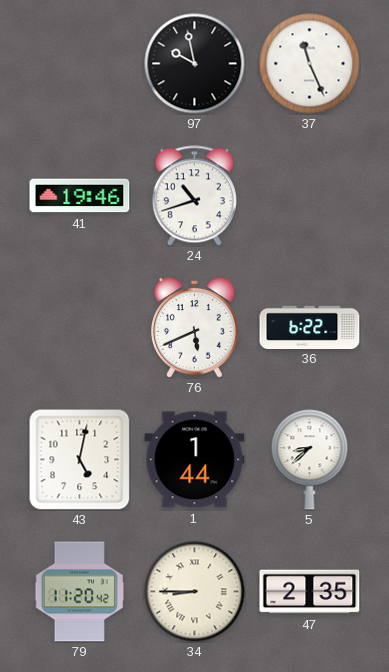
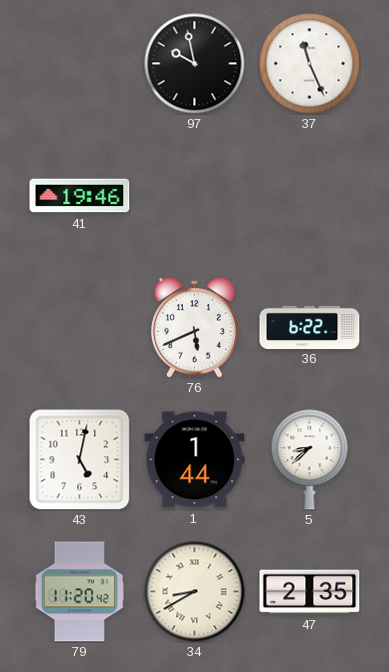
24: 10:42 -> none (194, 196)
34: 8:45 -> 8:40 (195, 592)
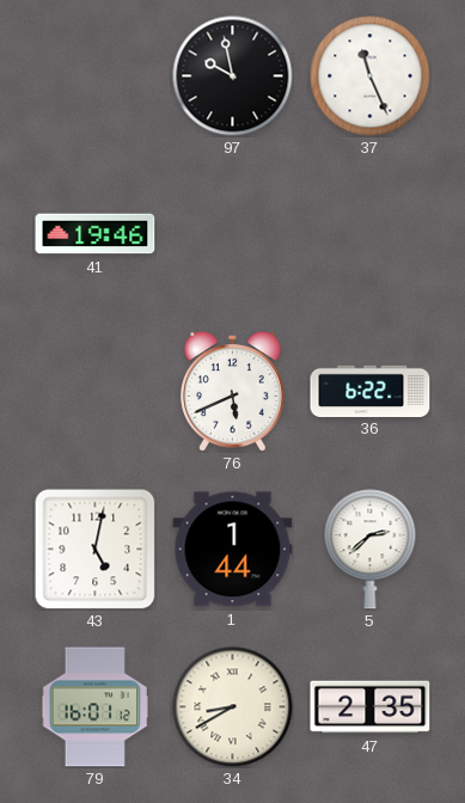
5: 8:38 -> 2:38 (371, 550)
79: 11:20 -> 16:01 (94, 707)
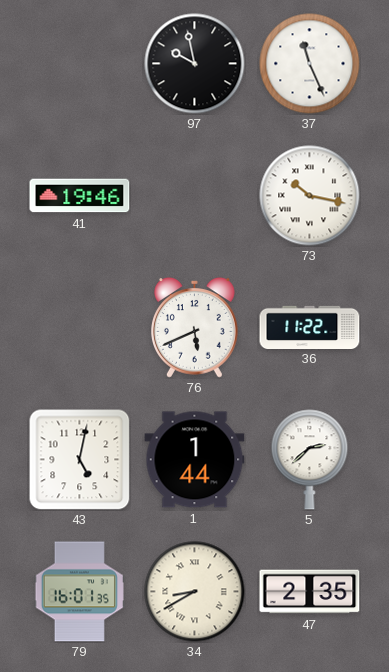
73: none -> 10:17 (310, 196)
36: 6:22 -> 11:22 (310, 327)
79: 16:01:12 -> 16:01:35 (79, 592)
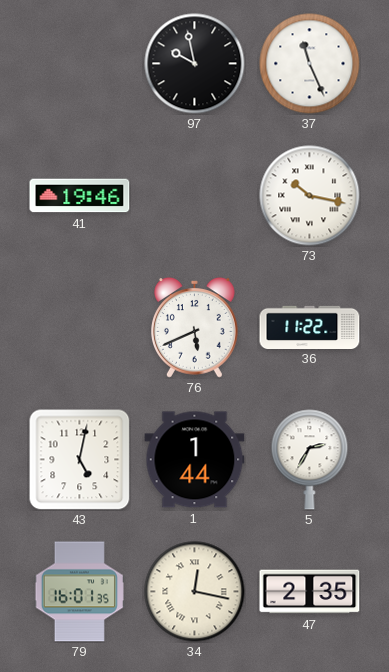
5: 2:38 -> 2:35 (310, 460)
34: 8:40 -> 12:17 (195, 592)
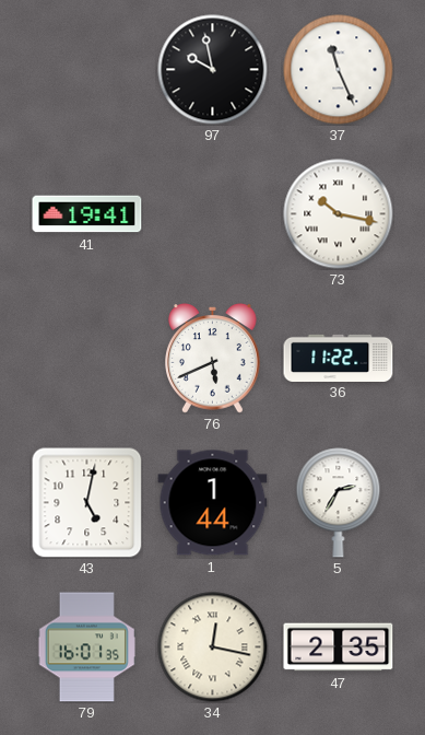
41: 19:46 -> 19:41 (87, 214)
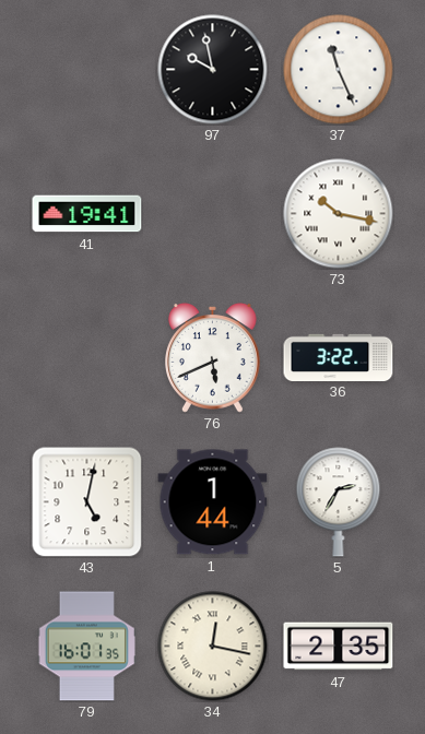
36: 11:22 -> 3:22 (339, 357)
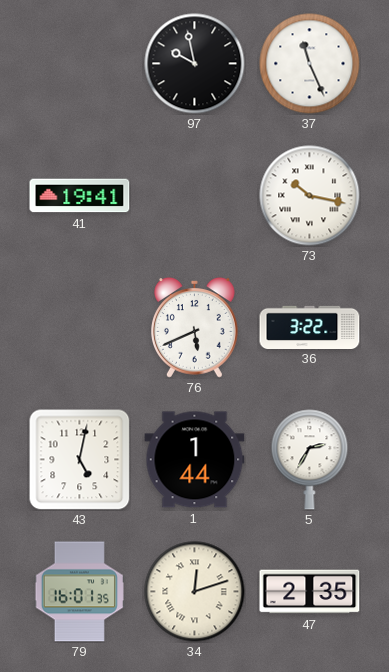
34: 12:17 -> 12:12 (195, 592)
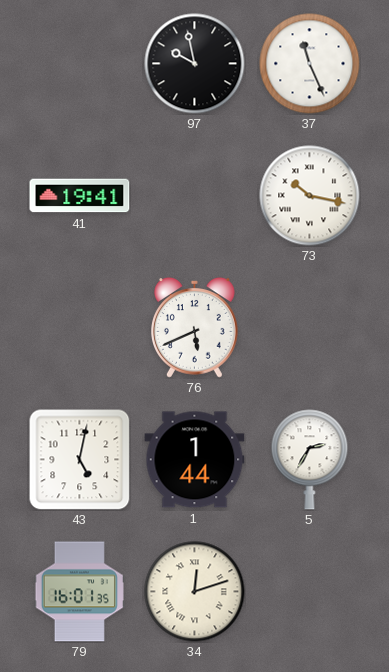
36: 3:22 -> none (310, 327)
47: 2:35 -> none (310, 592)
